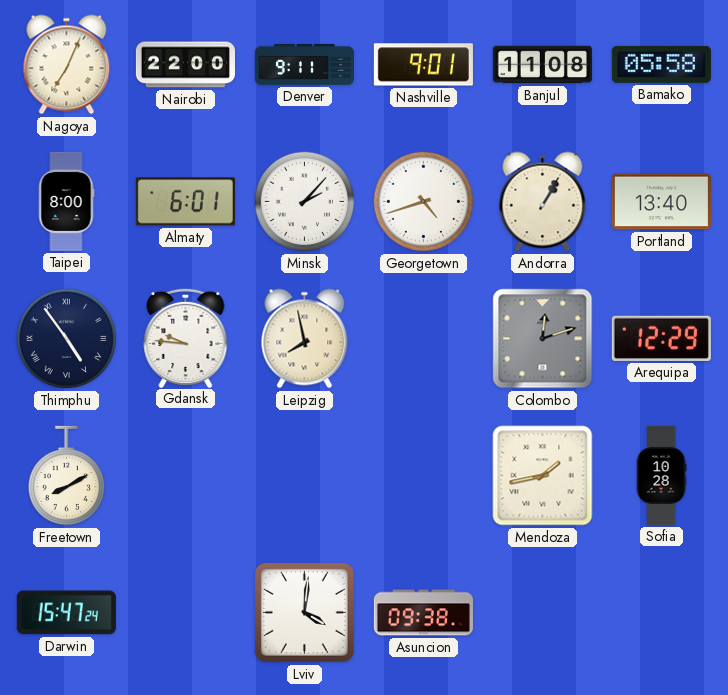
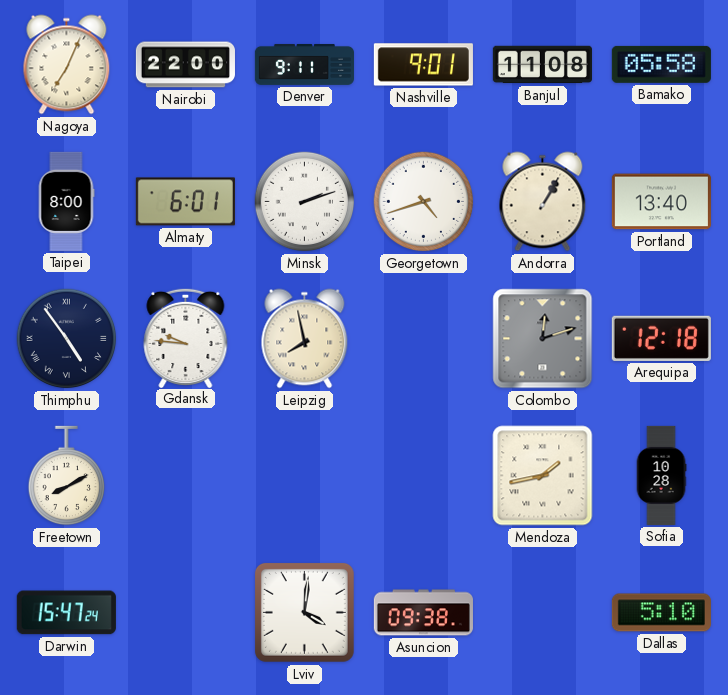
Minsk: 2:07 -> 2:12 (305, 202)
Arequipa: 12:29 -> 12:18 (661, 338)
Dallas: none -> 5:10 (661, 613)
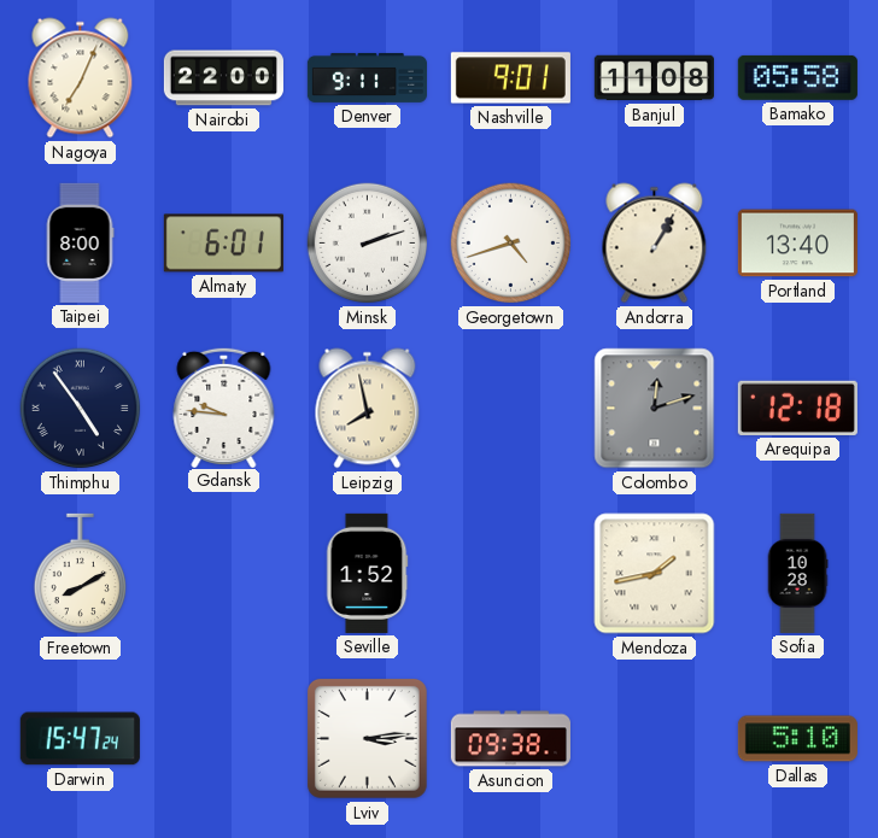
Seville: none -> 1:52 (367, 573)
Lviv: 4:01 -> 3:14 (367, 738)
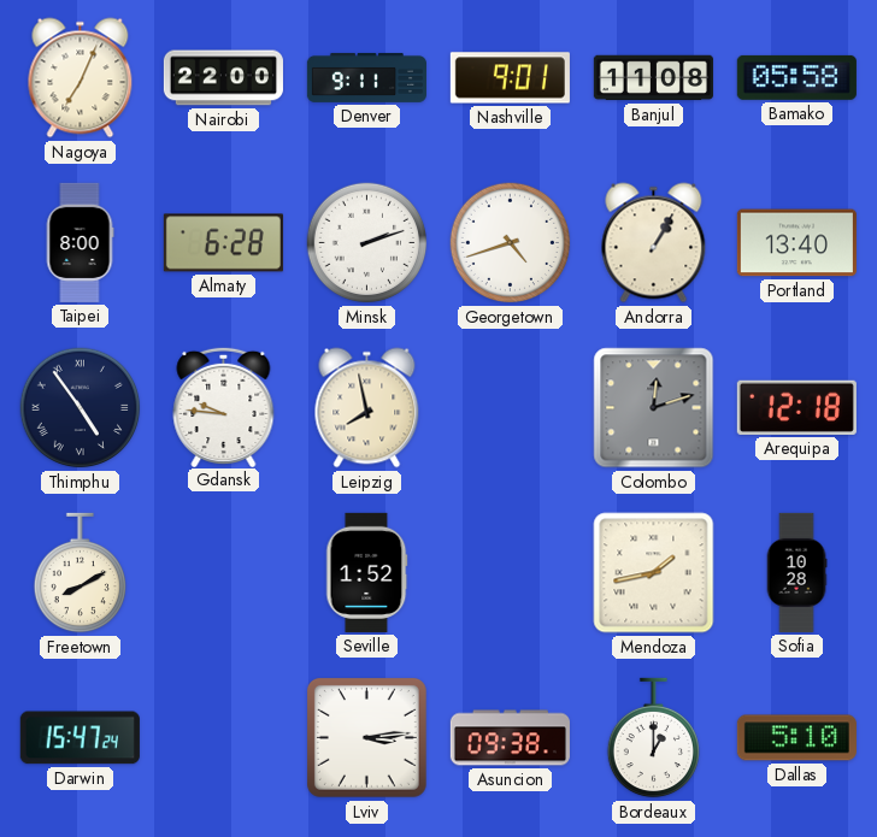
Almaty: 6:01 -> 6:28 (223, 243)
Bordeaux: none -> 1:00 (653, 738)
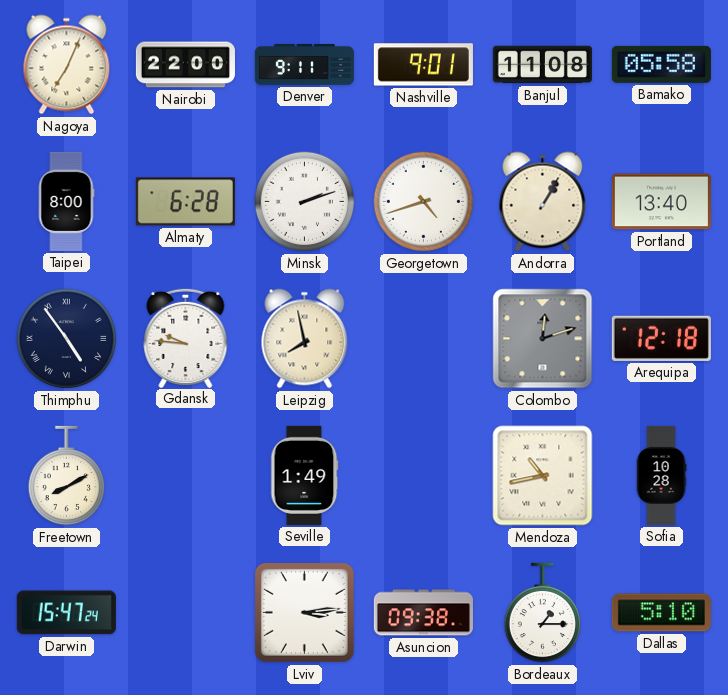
Seville: 1:52 -> 1:49 (304, 475)
Mendoza: 1:43 -> 10:43 (543, 476)
Bordeaux: 1:00 -> 1:15 (542, 613)
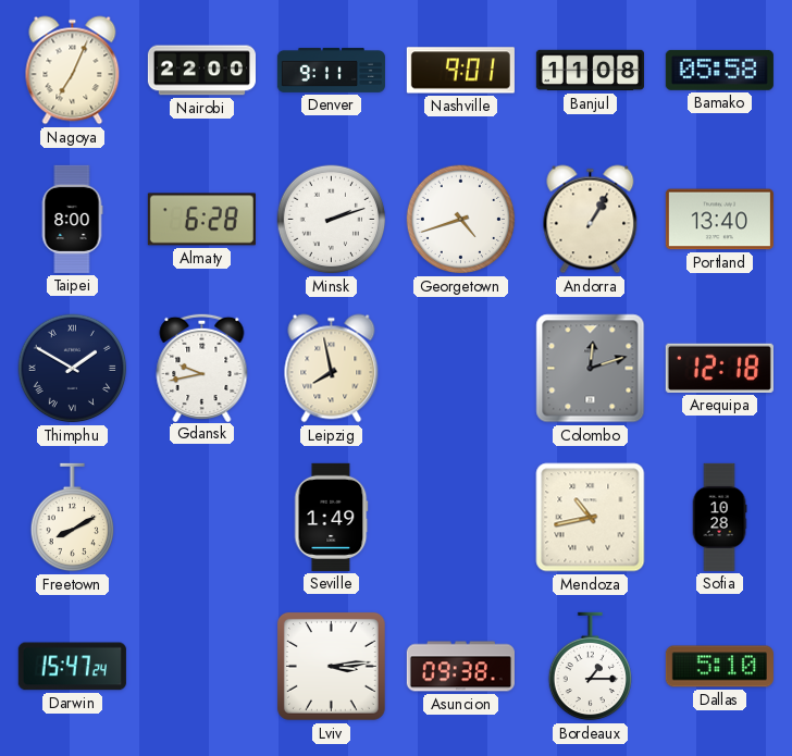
Thimphu: 4:54 -> 1:50 (73, 369)
Gdansk: 9:46 -> 9:43 (202, 367)
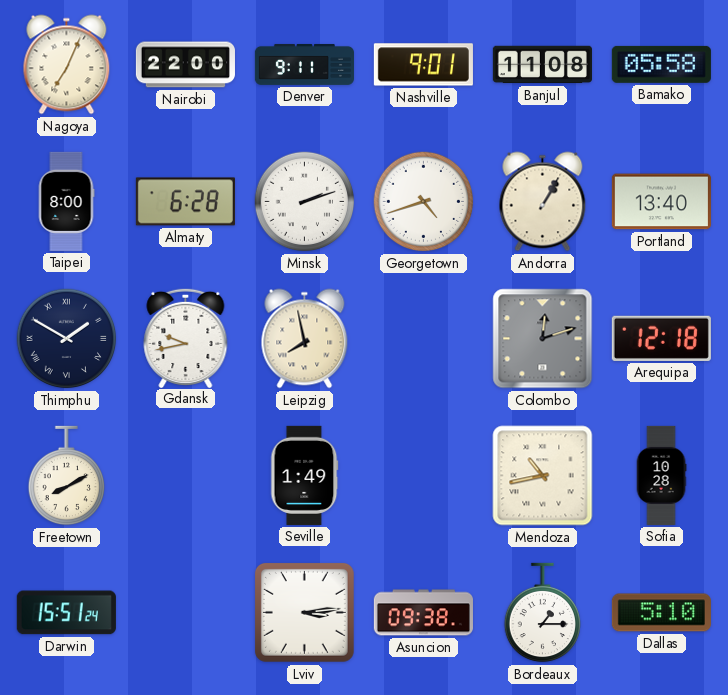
Darwin: 15:47 -> 15:51 (66, 613)
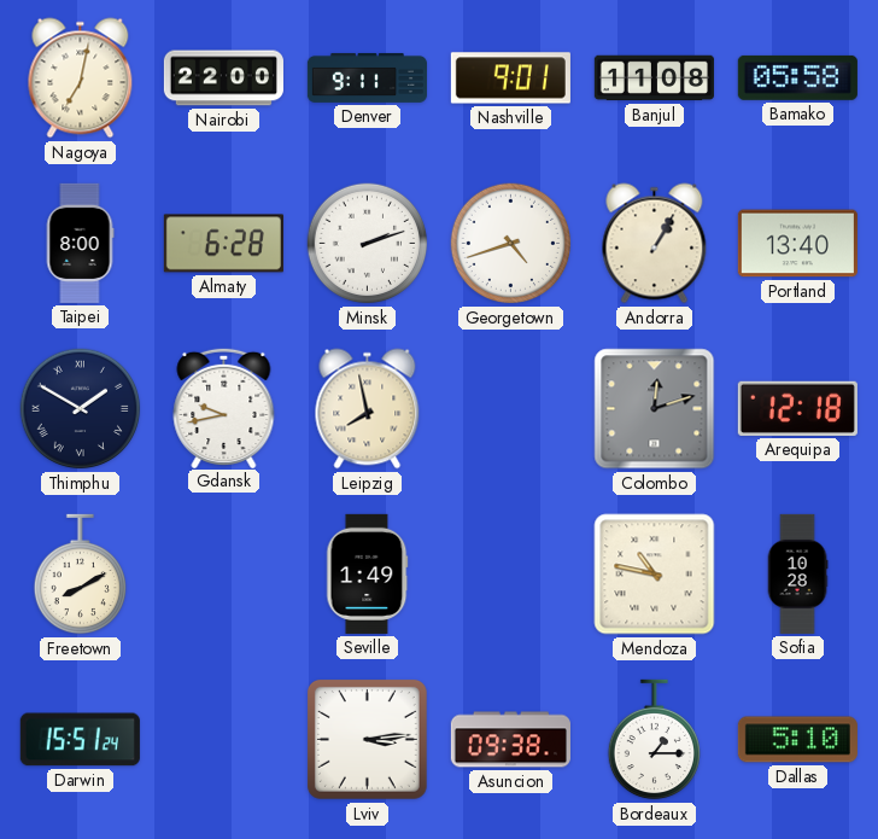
Nagoya: 7:04 -> 7:02 (81, 78)
Mendoza: 10:43 -> 10:47 (655, 575)
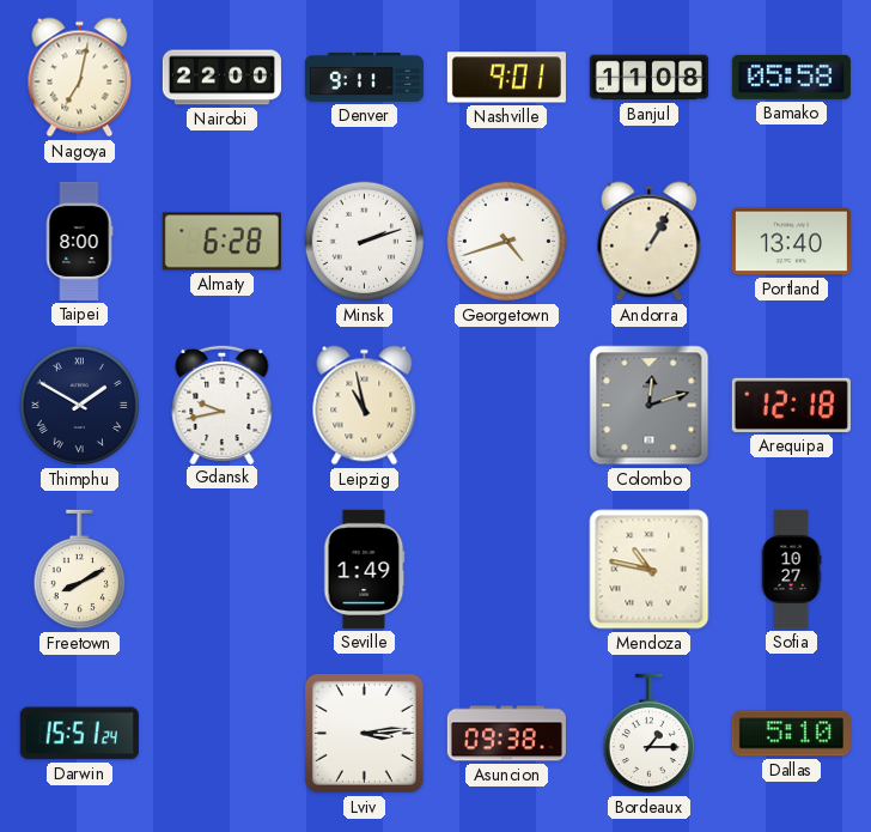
Leipzig: 7:58 -> 10:58 (365, 406)
Sofia: 10:28 -> 10:27 (791, 569)
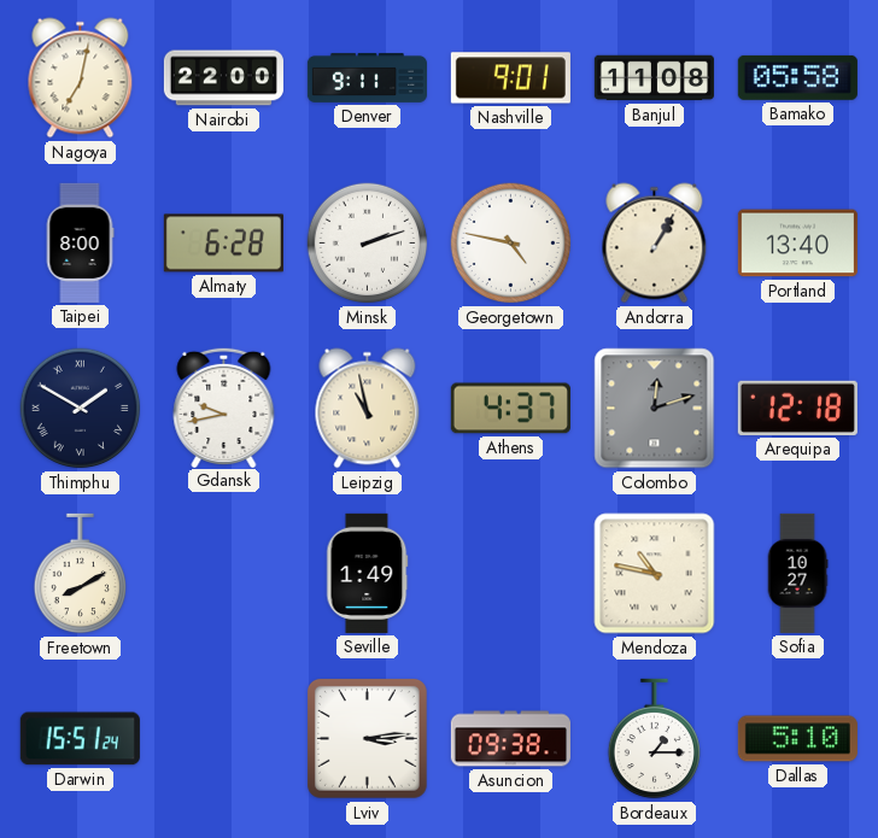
Georgetown: 4:42 -> 4:47 (511, 244)
Athens: none -> 4:37 (510, 409)
